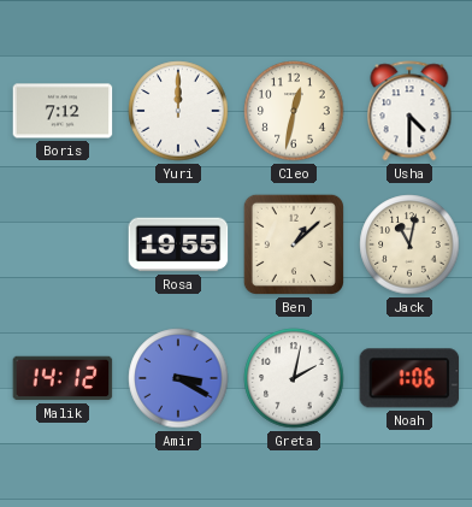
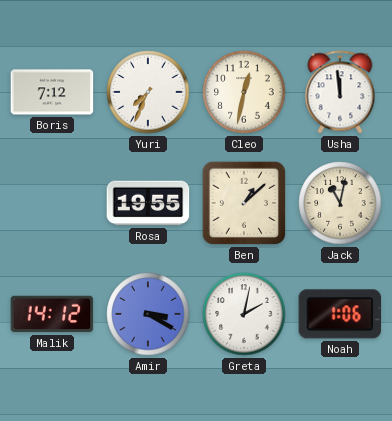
Yuri: 12:00 -> 7:34 (148, 92)
Usha: 4:30 -> 11:59 (340, 92)
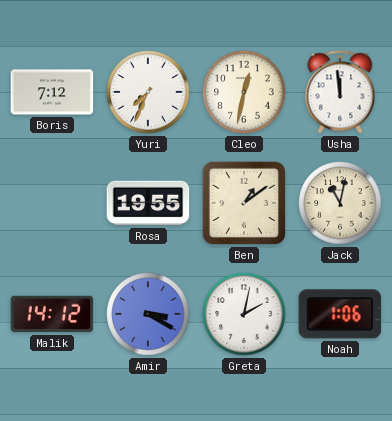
Ben: 1:08 -> 1:09 (244, 203)
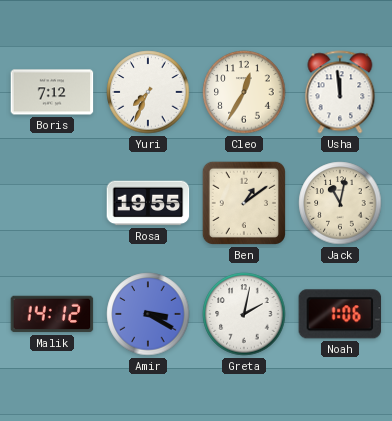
Cleo: 12:32 -> 12:35 (244, 92)
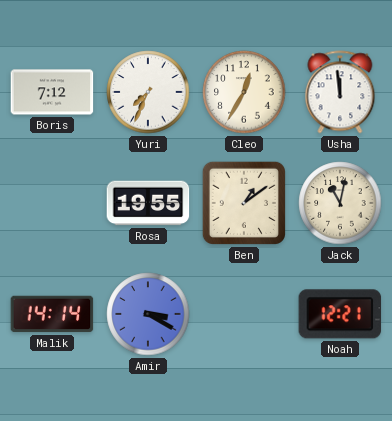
Malik: 14:12 -> 14:14 (52, 314)
Greta: 2:02 -> none (244, 314)
Noah: 1:06 -> 12:21 (340, 314)
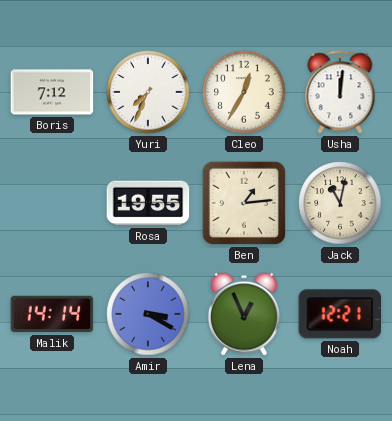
Usha: 11:59 -> 12:01 (340, 92)
Ben: 1:09 -> 1:14 (244, 203)
Lena: none -> 12:56 (244, 314)
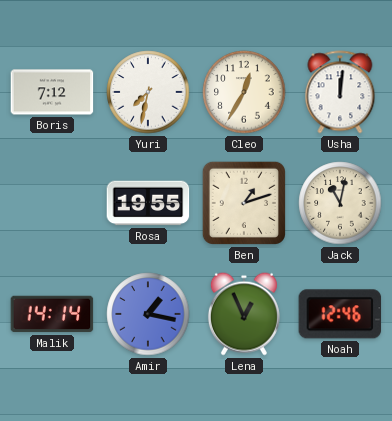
Yuri: 7:34 -> 7:32 (148, 92)
Ben: 1:14 -> 1:12 (244, 203)
Amir: 3:20 -> 1:17 (148, 314)
Noah: 12:21 -> 12:46 (340, 314)
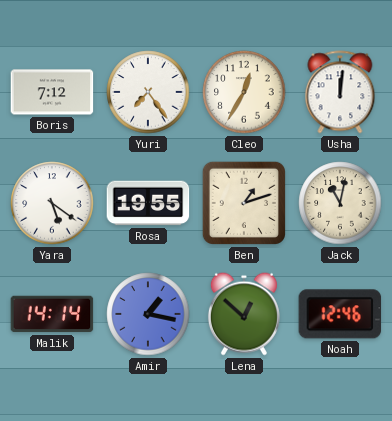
Yuri: 7:32 -> 7:24 (148, 92)
Yara: none -> 5:21 (52, 203)
Lena: 12:56 -> 12:52 (244, 314)
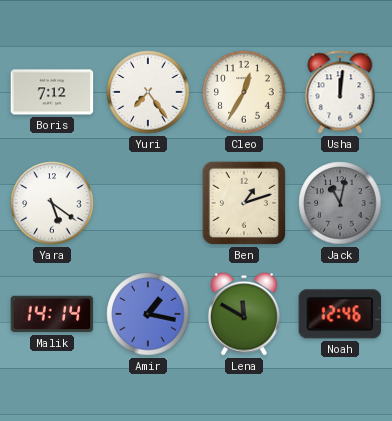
Rosa: 19:55 -> none (148, 203)
Jack dial: cream -> grey (340, 203)
Lena: 12:52 -> 11:50 (244, 314)
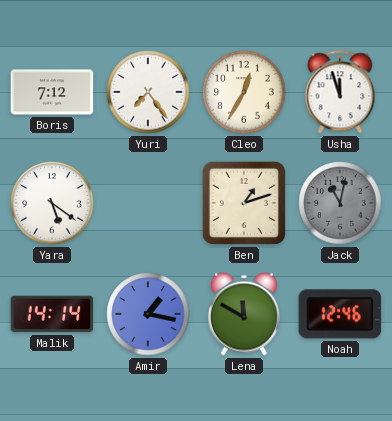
Usha: 12:01 -> 11:57 (340, 92)
